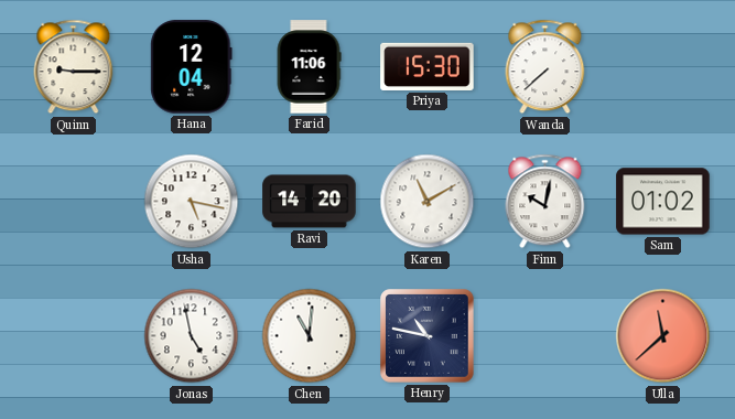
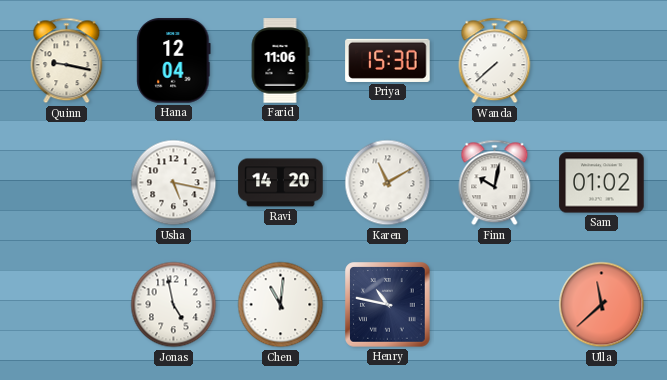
Quinn: 9:15 -> 9:17 (67, 61)
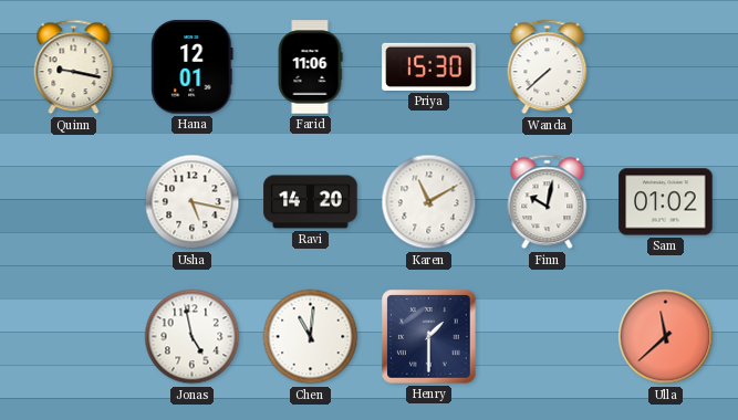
Hana: 12:04 -> 12:01 (193, 67)
Henry: 10:47 -> 1:30 (429, 337)
